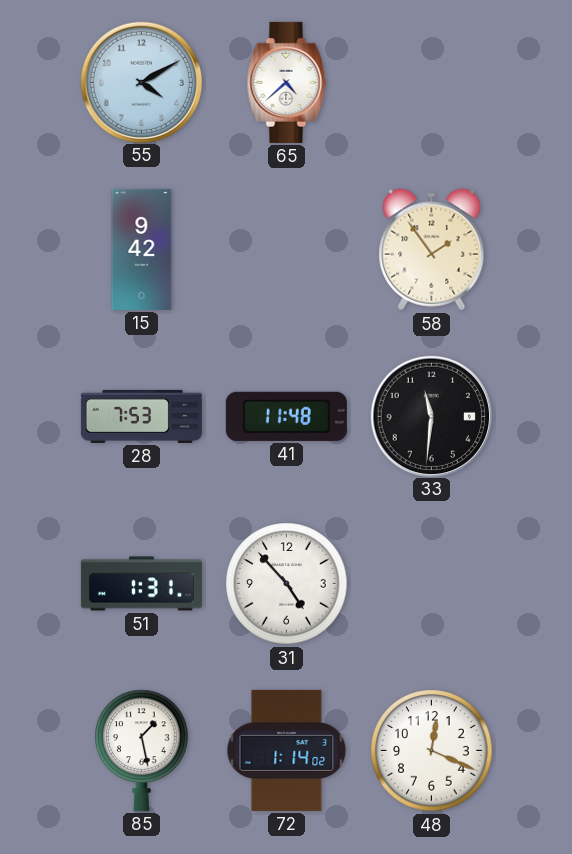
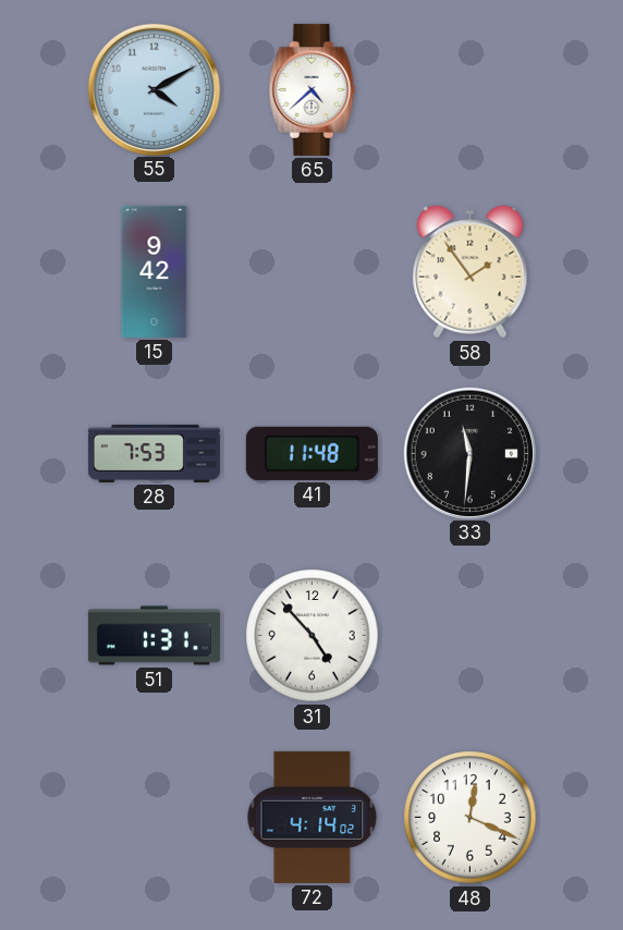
85: 1:28 -> none (142, 750)
72: 1:14 -> 4:14 (313, 817)
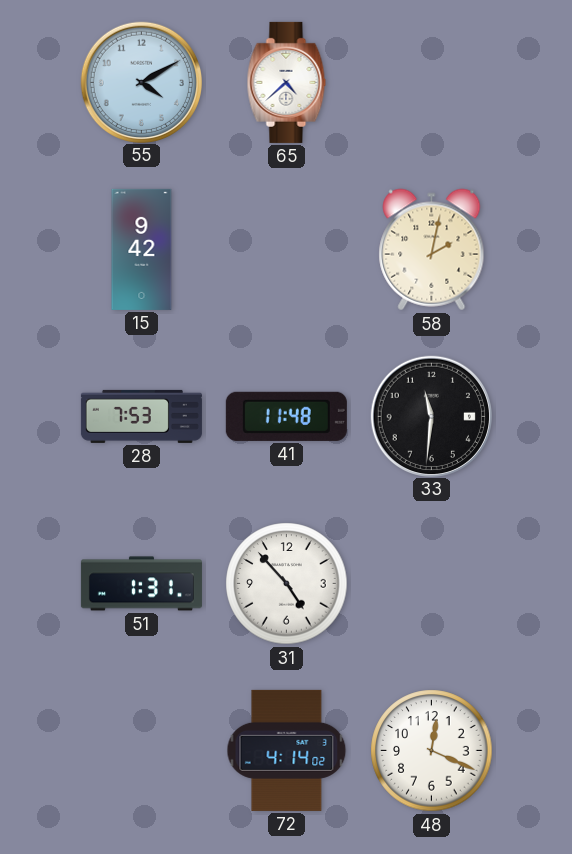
58: 1:54 -> 2:02 (432, 250)
